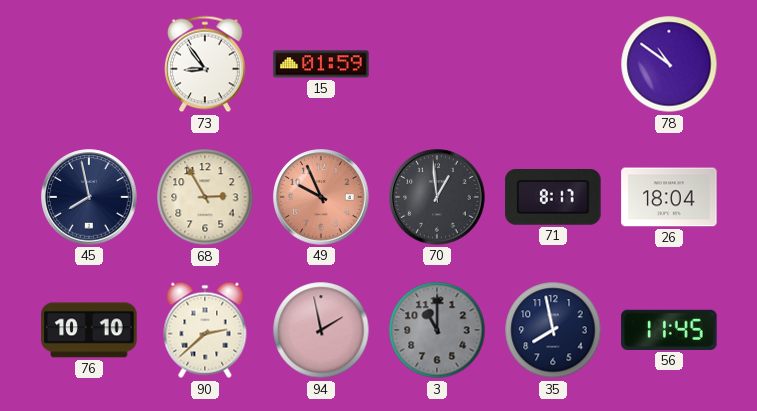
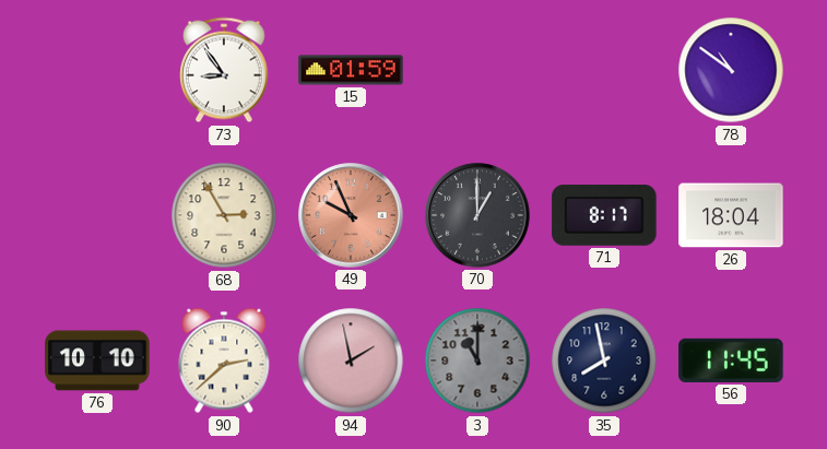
45: 7:58 -> none (89, 197)
70: 12:59 -> 1:00 (477, 215)
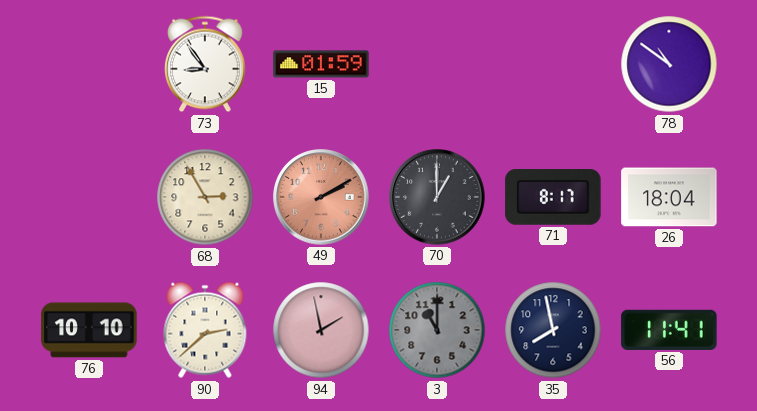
49: 9:56 -> 2:10 (321, 197)
56: 11:45 -> 11:41 (669, 330)
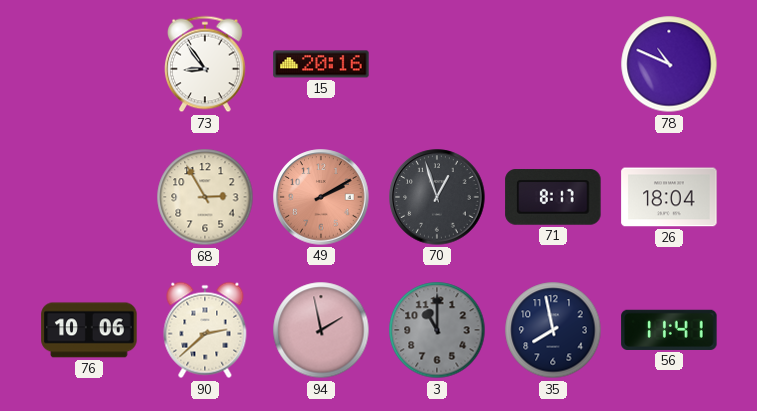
15: 01:59 -> 20:16 (321, 64)
78: 10:51 -> 10:49 (669, 64)
70: 1:00 -> 12:57 (437, 197)
76: 10:10 -> 10:06 (89, 330)
